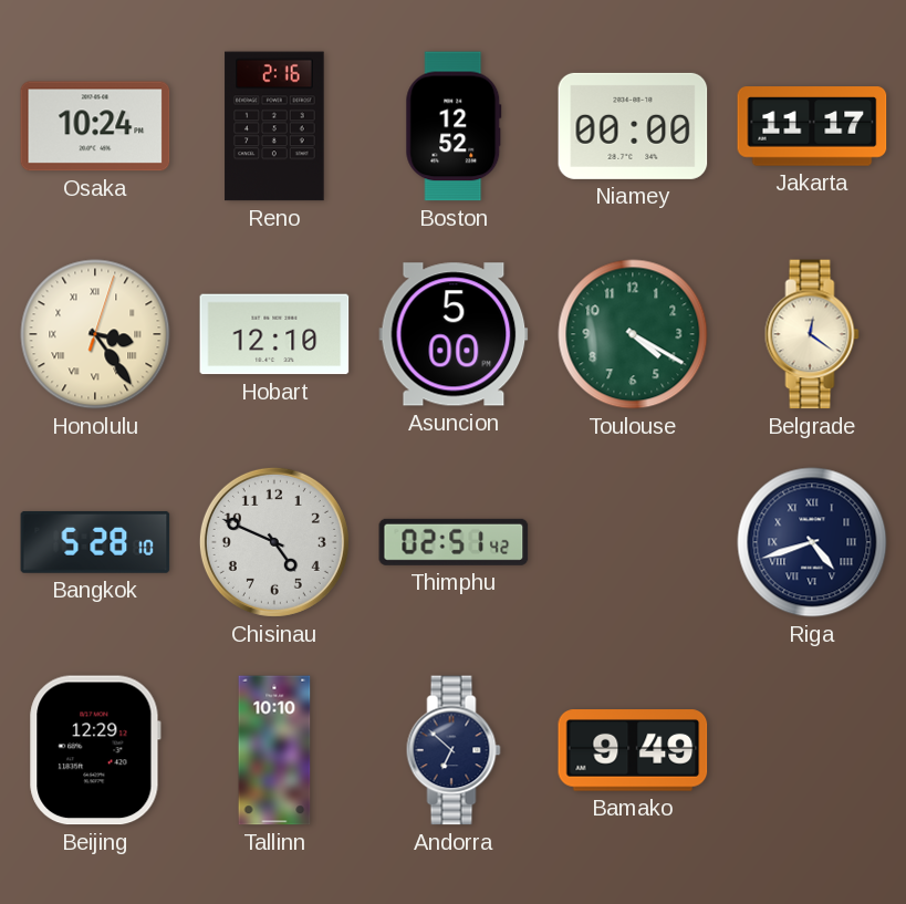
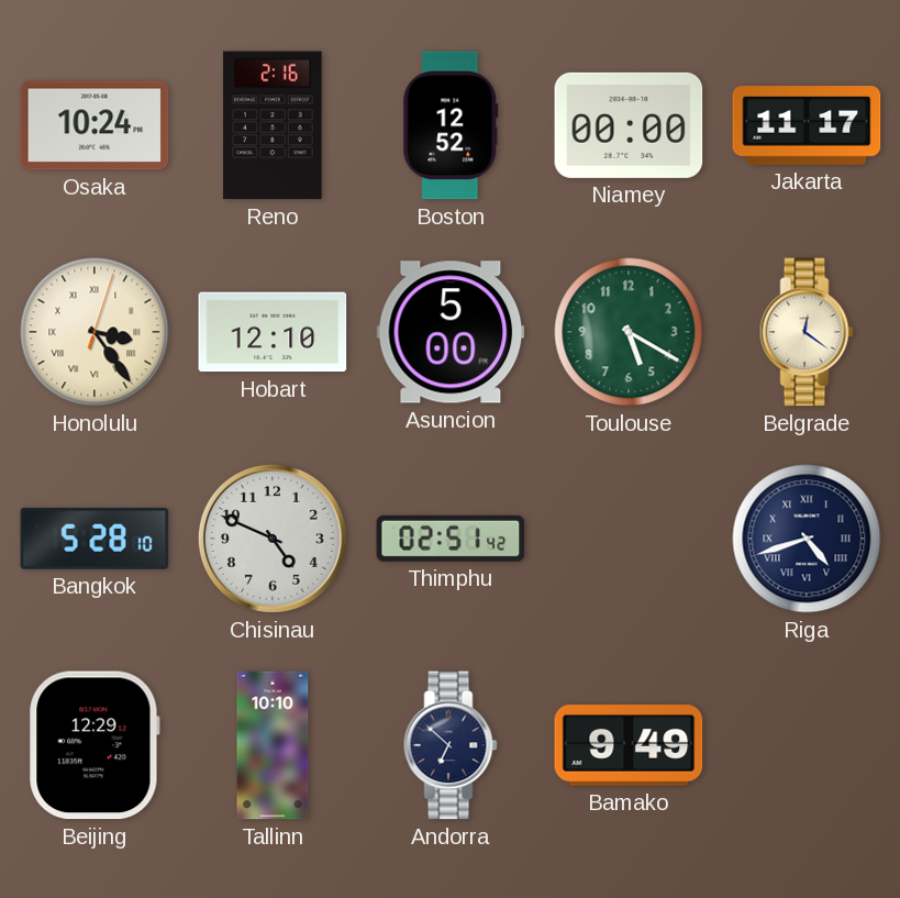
Toulouse: 4:20 -> 5:20 (629, 332)
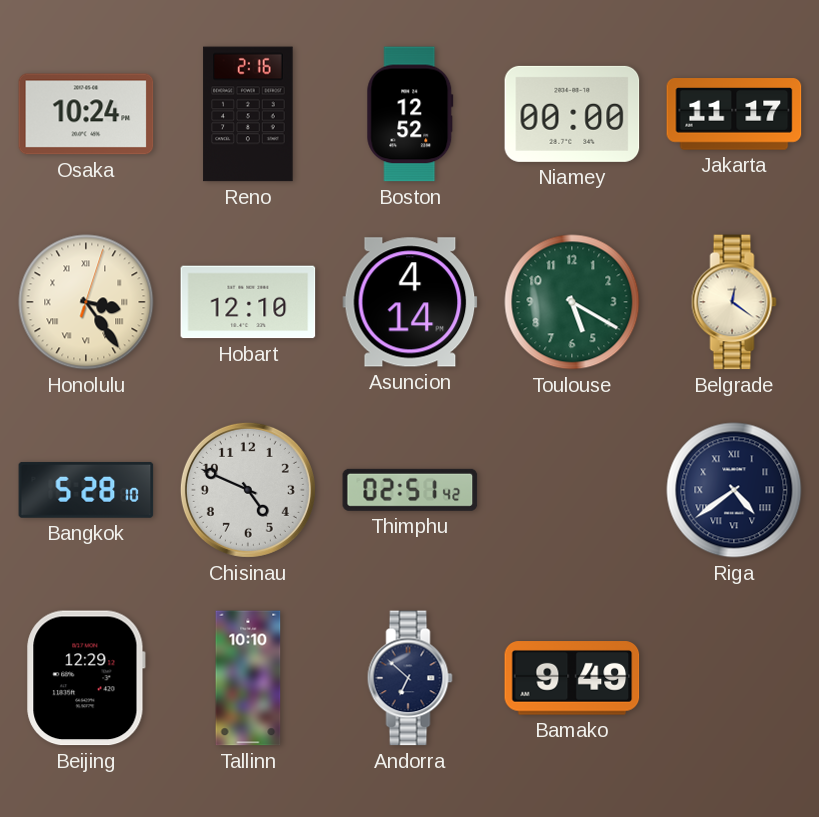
Asuncion: 5:00 -> 4:14 (410, 302)
Riga: 4:42 -> 4:39 (734, 490)
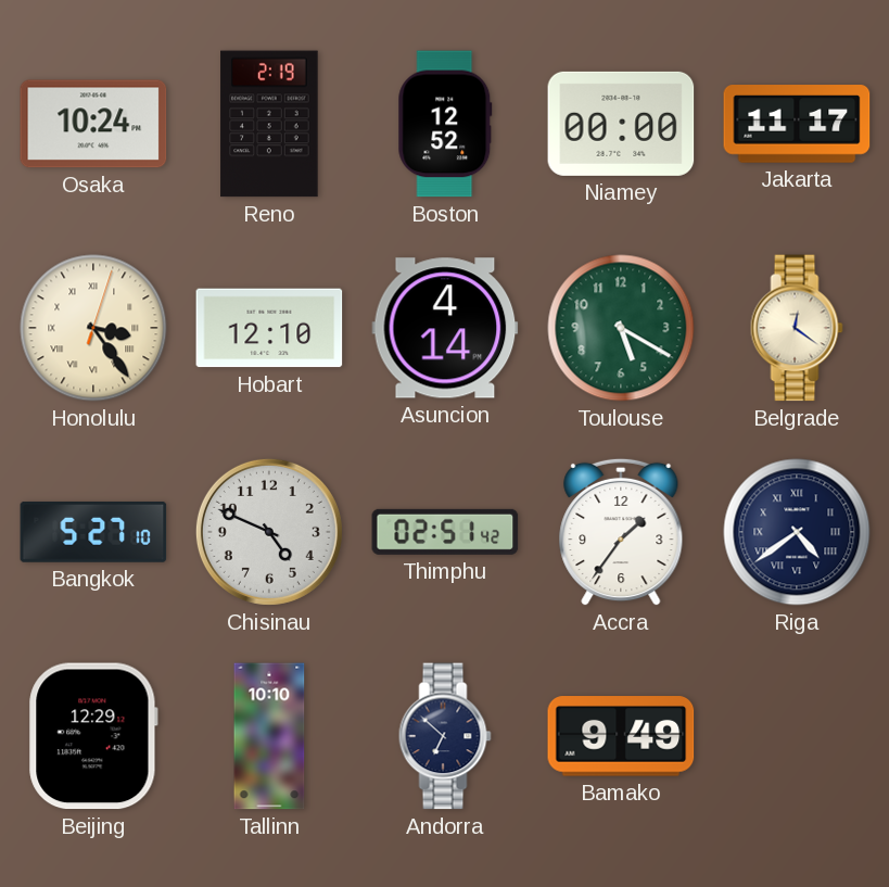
Reno: 2:16 -> 2:19 (269, 124)
Bangkok: 5:28 -> 5:27 (93, 532)
Accra: none -> 1:36 (621, 532)
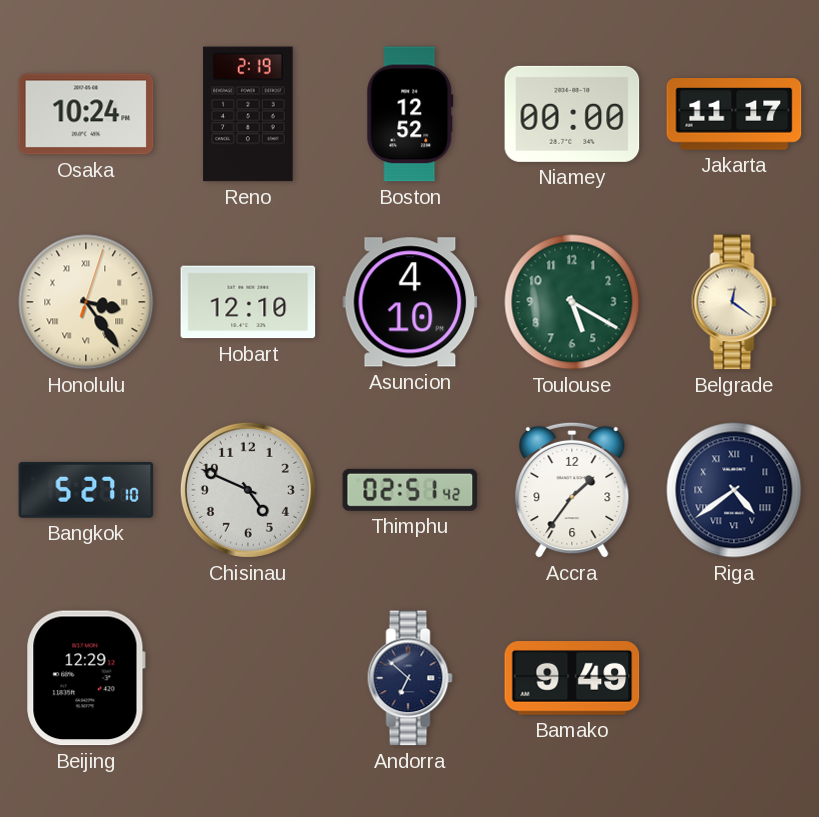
Asuncion: 4:14 -> 4:10 (410, 302)
Tallinn: 10:10 -> none (269, 736)
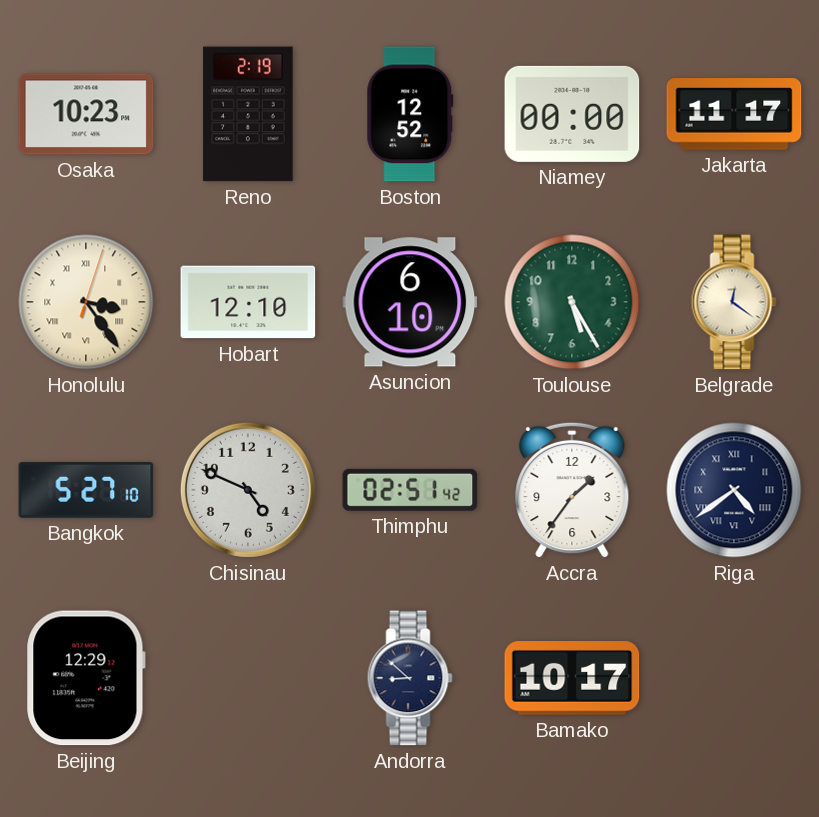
Osaka: 10:24 -> 10:23 (86, 114)
Asuncion: 4:10 -> 6:10 (410, 302)
Toulouse: 5:20 -> 5:25 (572, 302)
Andorra: 6:52 -> 8:52 (410, 678)
Bamako: 9:49 -> 10:17 (572, 678)
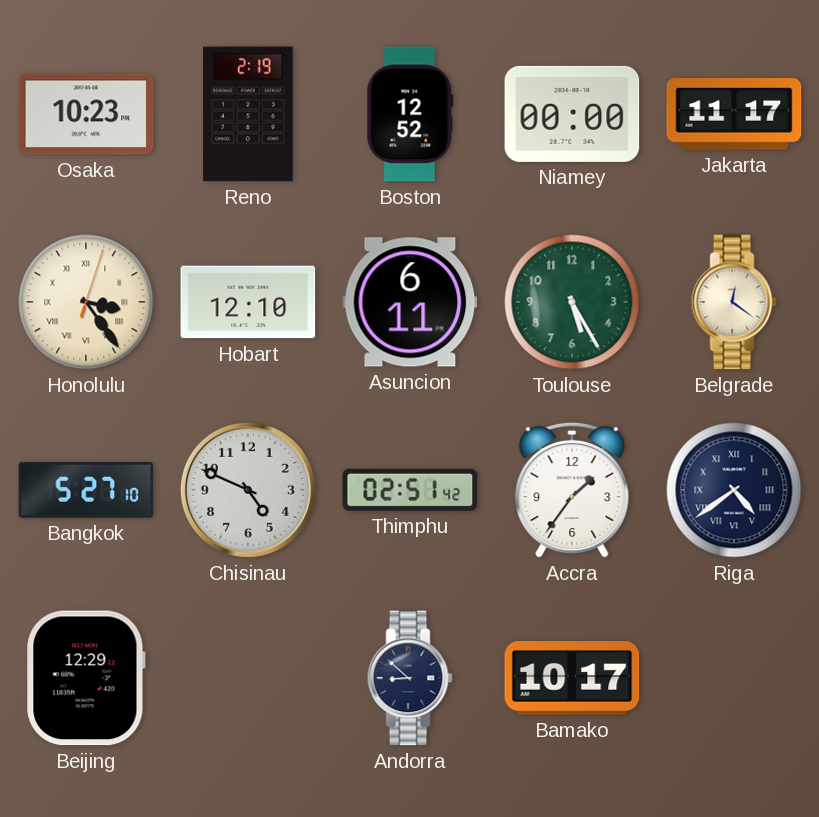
Asuncion: 6:10 -> 6:11 (410, 302)
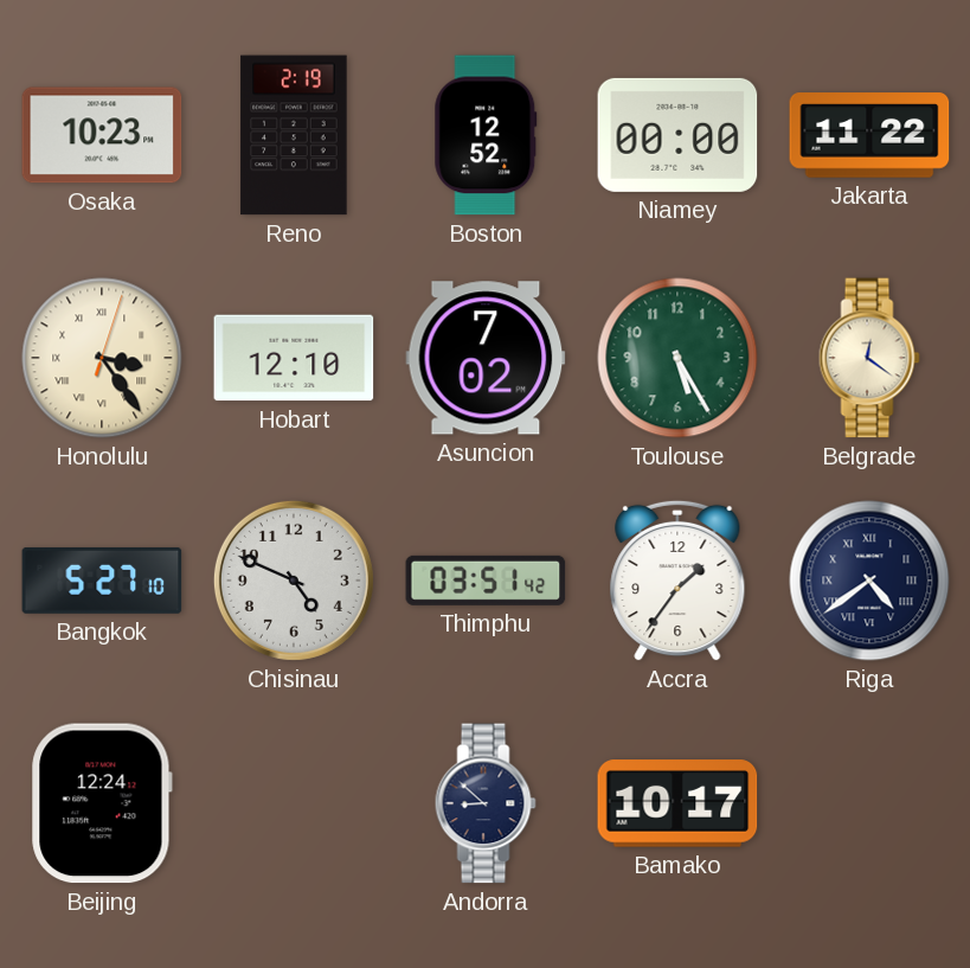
Jakarta: 11:17 -> 11:22 (869, 135)
Asuncion: 6:11 -> 7:02 (486, 358)
Thimphu: 02:51 -> 03:51 (486, 581)
Beijing: 12:29 -> 12:24 (102, 803)
